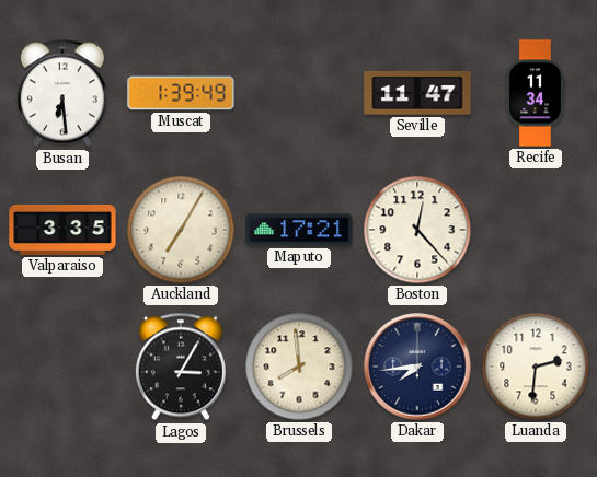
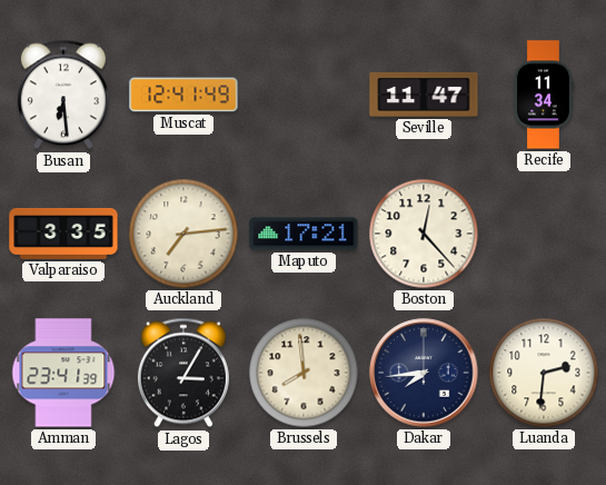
Muscat: 1:39 -> 12:41 (183, 95)
Auckland: 7:05 -> 7:14 (183, 234)
Amman: none -> 23:41 (63, 373)
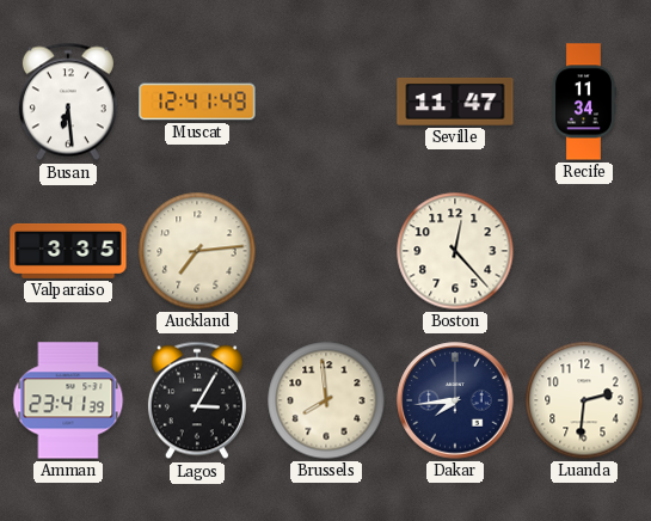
Maputo: 17:21 -> none (304, 234)
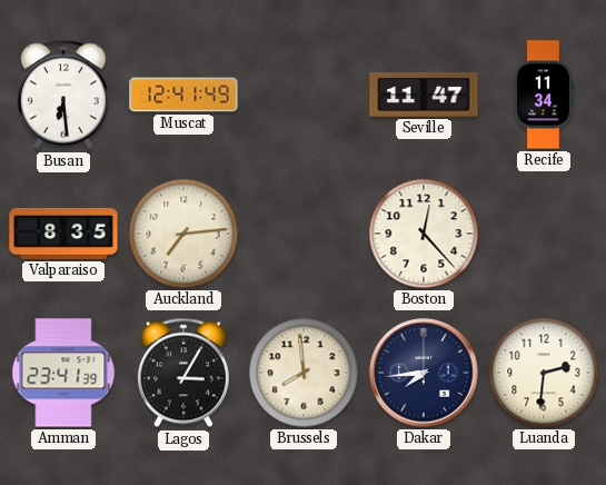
Valparaiso: 3:35 -> 8:35 (63, 234)
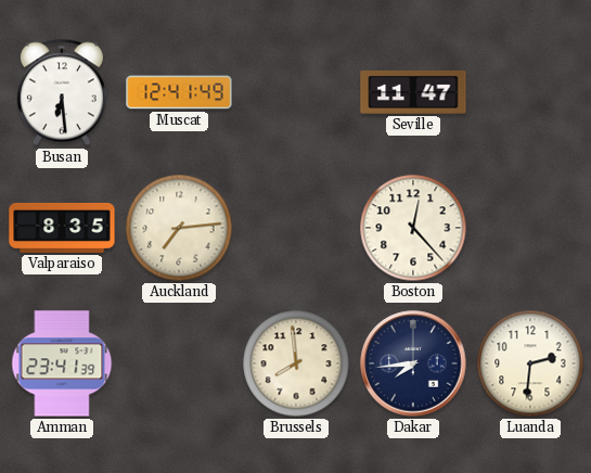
Recife: 11:34 -> none (544, 95)
Lagos: 3:05 -> none (183, 373)
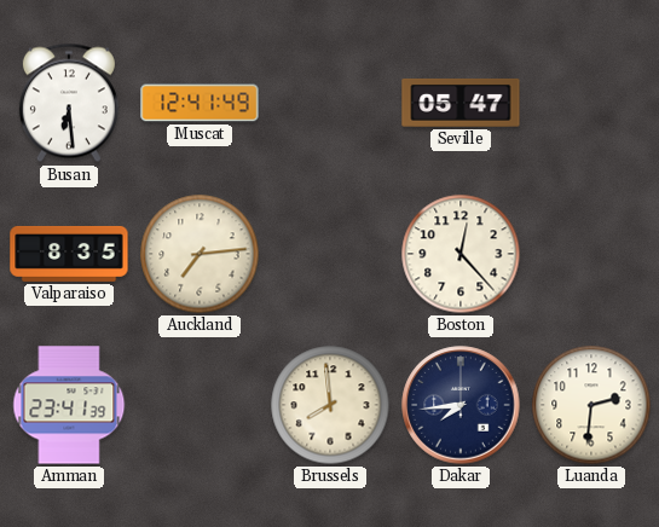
Seville: 11:47 -> 05:47 (461, 103)
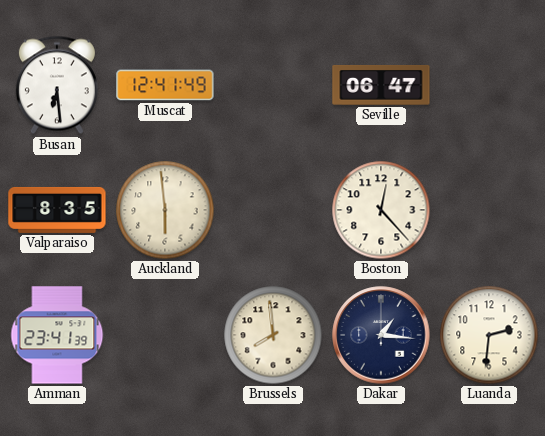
Seville: 05:47 -> 06:47 (381, 85)
Auckland: 7:14 -> 5:59 (165, 210)
Dakar: 7:44 -> 1:16 (381, 335)
